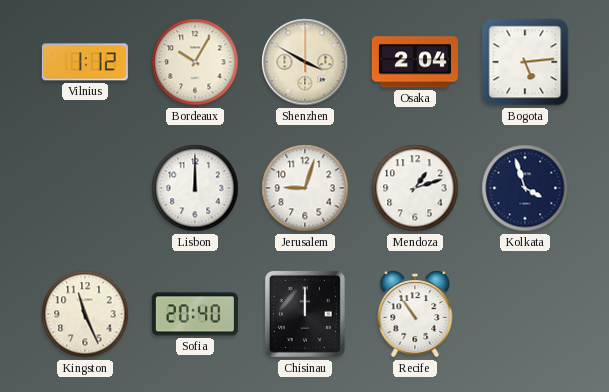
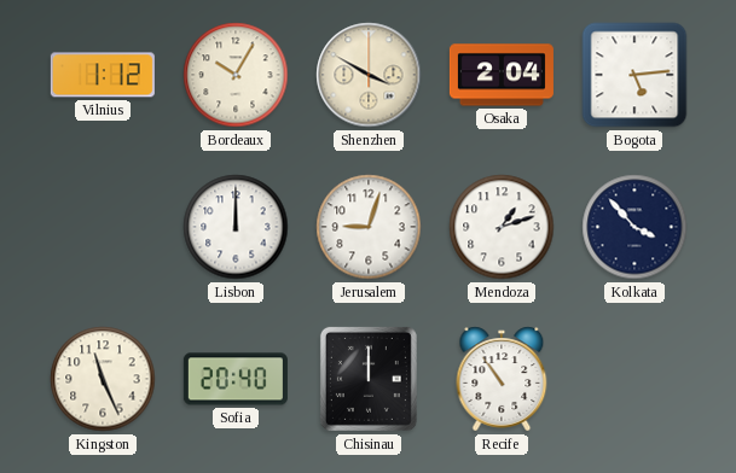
Kolkata: 3:57 -> 3:53 (634, 227)
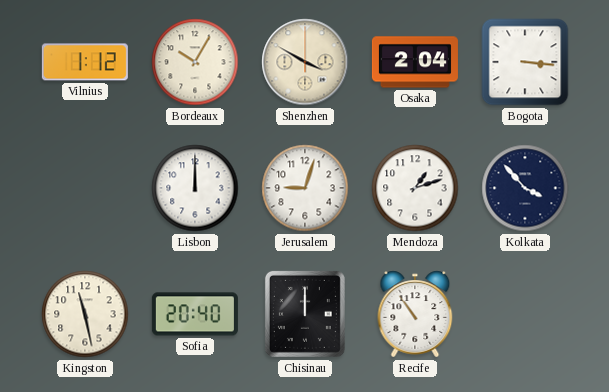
Bogota: 5:14 -> 3:16 (525, 62)
Kingston: 11:26 -> 11:28 (85, 314)
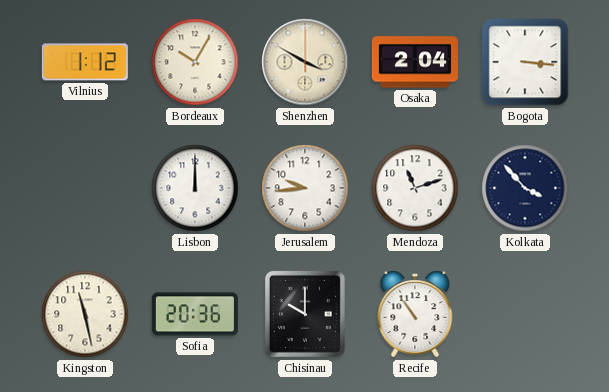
Jerusalem: 9:03 -> 9:44 (305, 188)
Mendoza: 1:12 -> 11:12 (415, 188)
Sofia: 20:40 -> 20:36 (195, 314)
Chisinau: 12:00 -> 10:00 (305, 314)
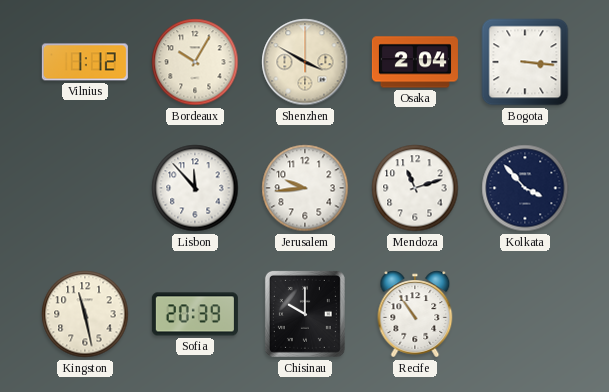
Lisbon: 12:00 -> 11:53 (195, 188)
Sofia: 20:36 -> 20:39 (195, 314)
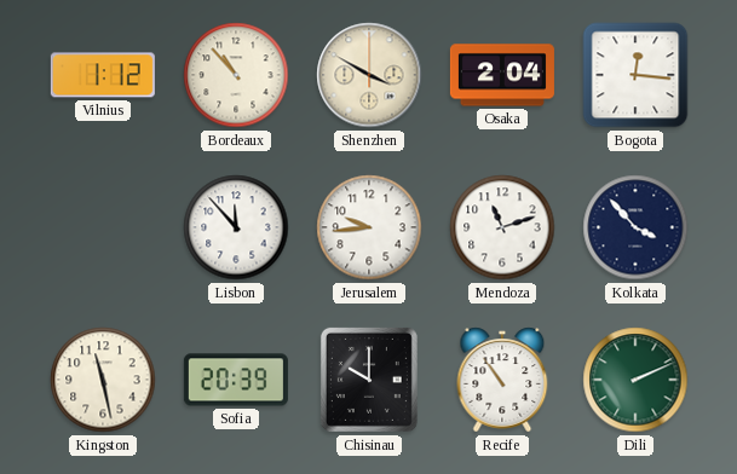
Bordeaux: 10:05 -> 10:53 (236, 75)
Bogota: 3:16 -> 12:16 (635, 75)
Dili: none -> 2:11 (635, 380)
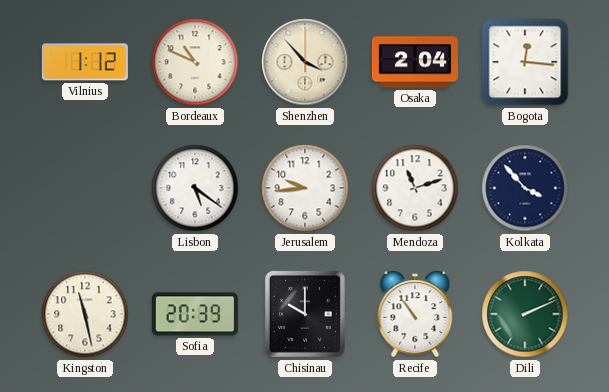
Bordeaux: 10:53 -> 10:49 (195, 62)
Shenzhen: 3:50 -> 3:53 (305, 62)
Lisbon: 11:53 -> 5:21 (195, 188)
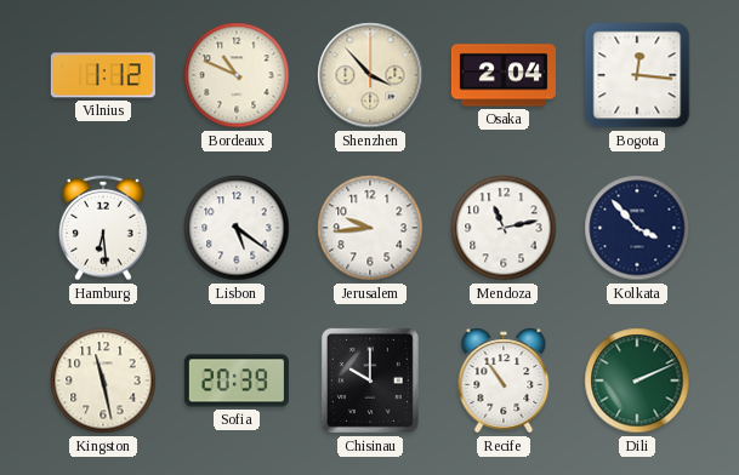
Hamburg: none -> 6:29 (103, 228)
Mendoza: 11:12 -> 11:13 (504, 228)
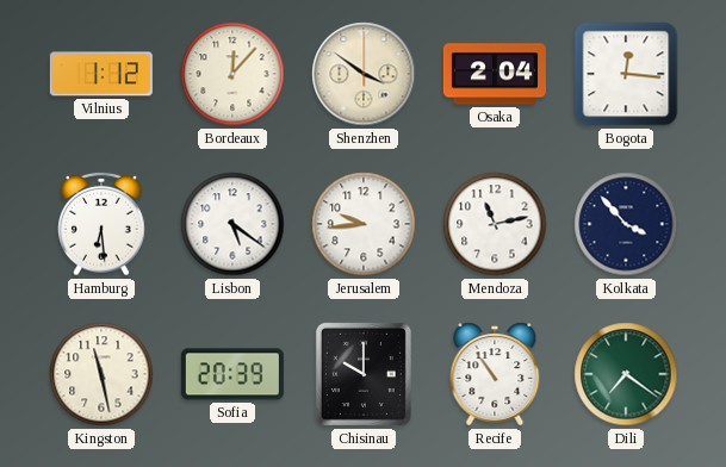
Bordeaux: 10:49 -> 12:07 (232, 74)
Shenzhen: 3:53 -> 3:51 (364, 74)
Dili: 2:11 -> 7:21 (626, 374)
